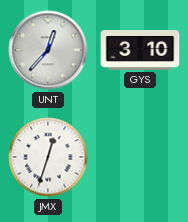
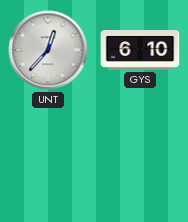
GYS: 3:10 -> 6:10 (140, 51)
JMX: 12:33 -> none (48, 157)
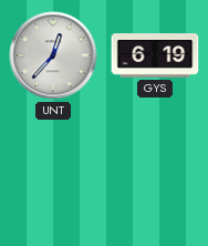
GYS: 6:10 -> 6:19 (155, 57)
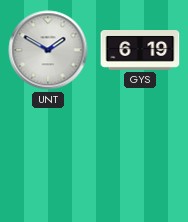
UNT: 12:37 -> 1:50 (48, 50)
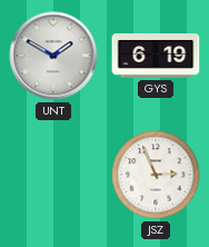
JSZ: none -> 2:56 (156, 175)
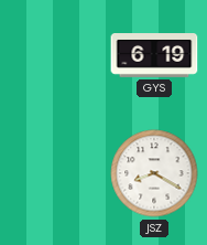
UNT: 1:50 -> none (53, 56)
JSZ: 2:56 -> 8:20 (154, 173)
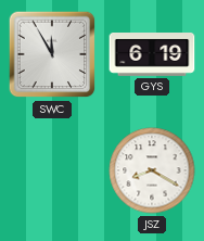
SWC: none -> 11:55 (52, 54)
